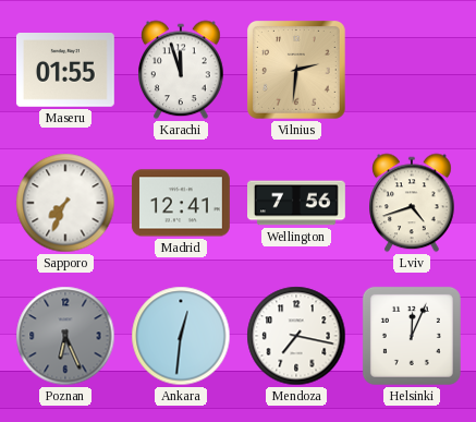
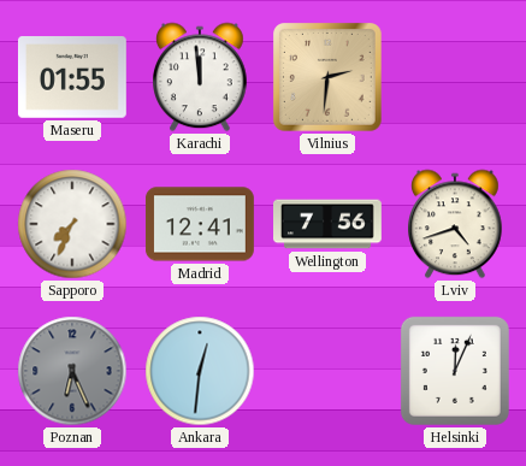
Karachi: 11:57 -> 11:59 (201, 77)
Mendoza: 7:17 -> none (296, 336)
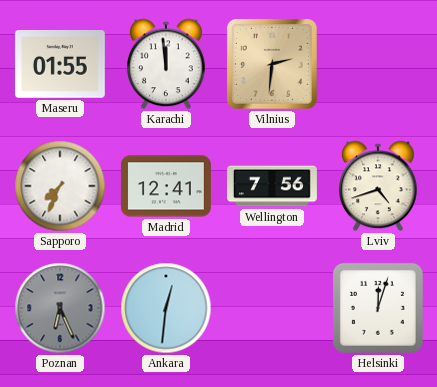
Helsinki: 12:04 -> 12:03 (378, 308)
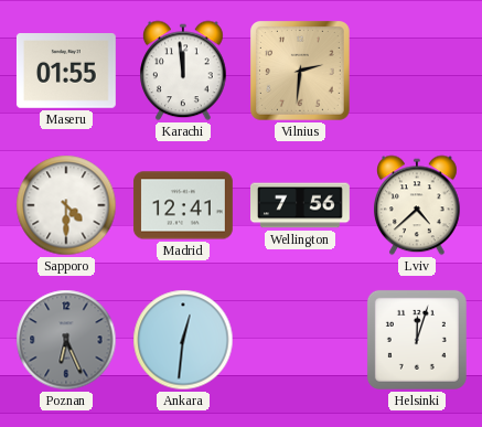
Sapporo: 7:34 -> 4:30 (66, 205)
Lviv: 4:42 -> 4:38 (418, 205)
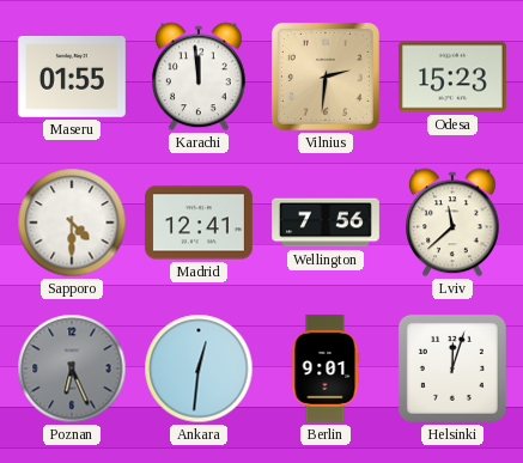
Odesa: none -> 15:23 (452, 77)
Lviv: 4:38 -> 11:38 (454, 223)
Berlin: none -> 9:01 (326, 368)
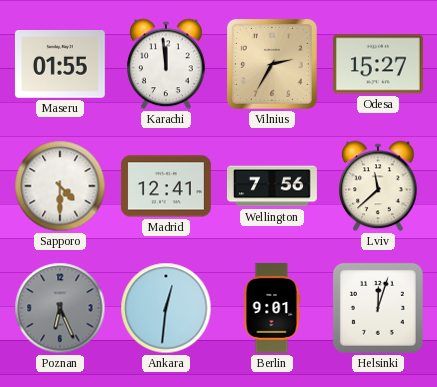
Vilnius: 2:31 -> 2:35 (273, 65)
Odesa: 15:23 -> 15:27 (378, 64)
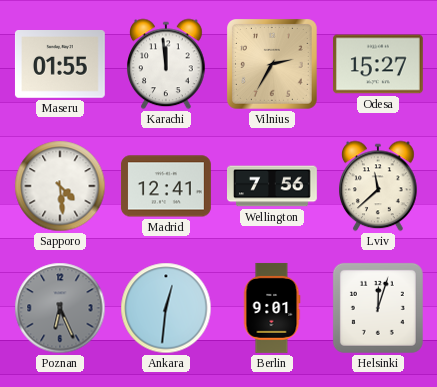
Sapporo: 4:30 -> 4:29 (60, 186)
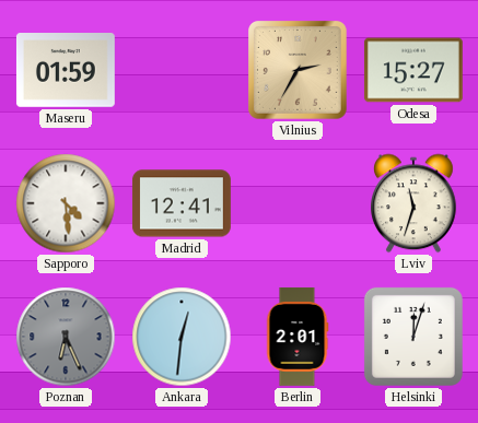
Maseru: 01:55 -> 01:59 (66, 71)
Karachi: 11:59 -> none (167, 64)
Wellington: 7:56 -> none (273, 186)
Lviv: 11:38 -> 11:33 (415, 203)
Berlin: 9:01 -> 2:01 (298, 337)
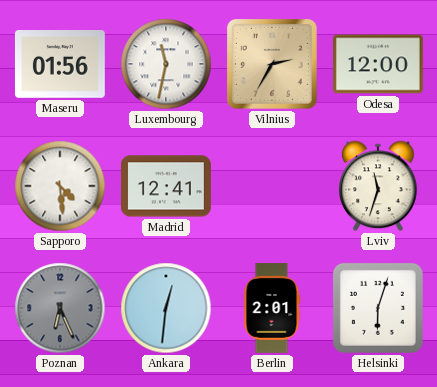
Maseru: 01:59 -> 01:56 (60, 65)
Luxembourg: none -> 11:32 (166, 64)
Odesa: 15:27 -> 12:00 (378, 64)
Helsinki: 12:03 -> 6:03 (378, 308)
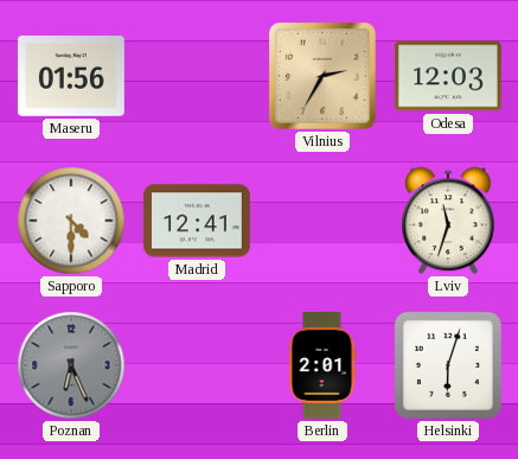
Luxembourg: 11:32 -> none (166, 64)
Odesa: 12:00 -> 12:03 (448, 76)
Sapporo: 4:29 -> 4:30 (71, 221)
Ankara: 12:31 -> none (166, 308)
